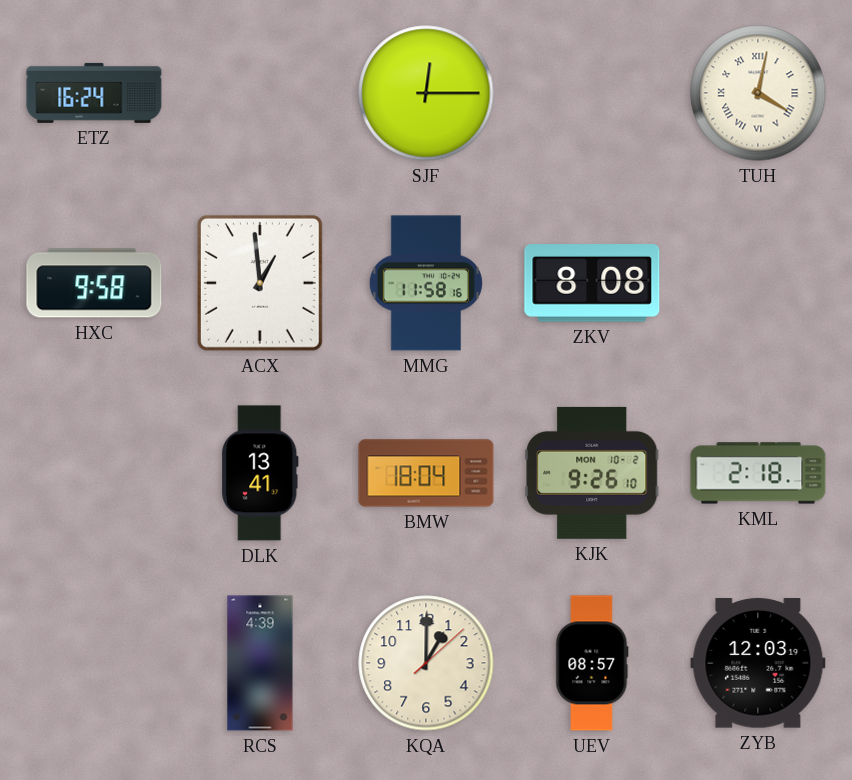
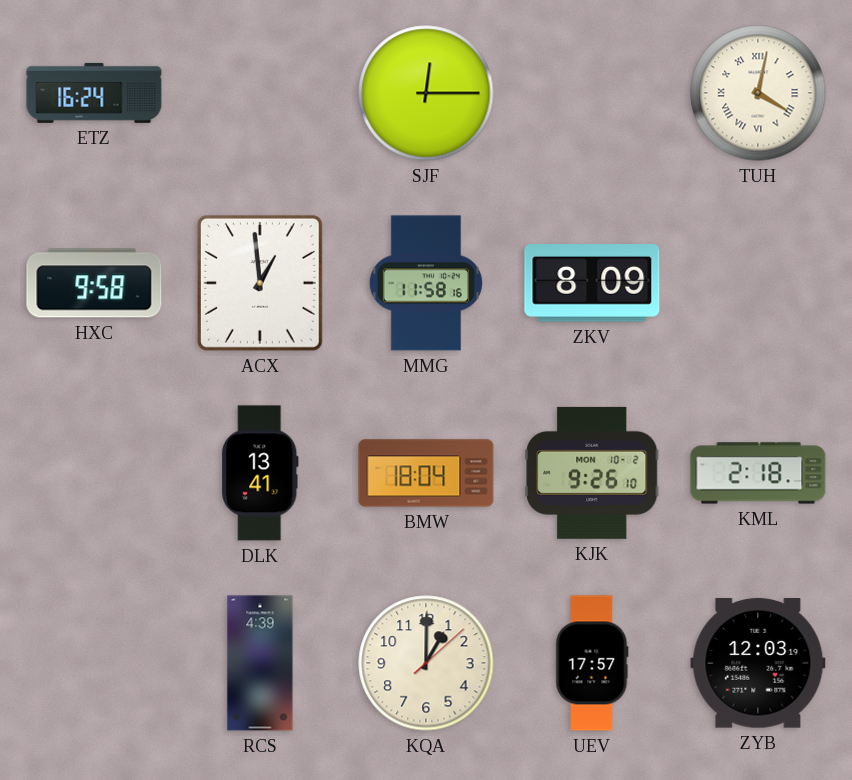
ZKV: 8:08 -> 8:09 (592, 284)
UEV: 08:57 -> 17:57 (592, 663)
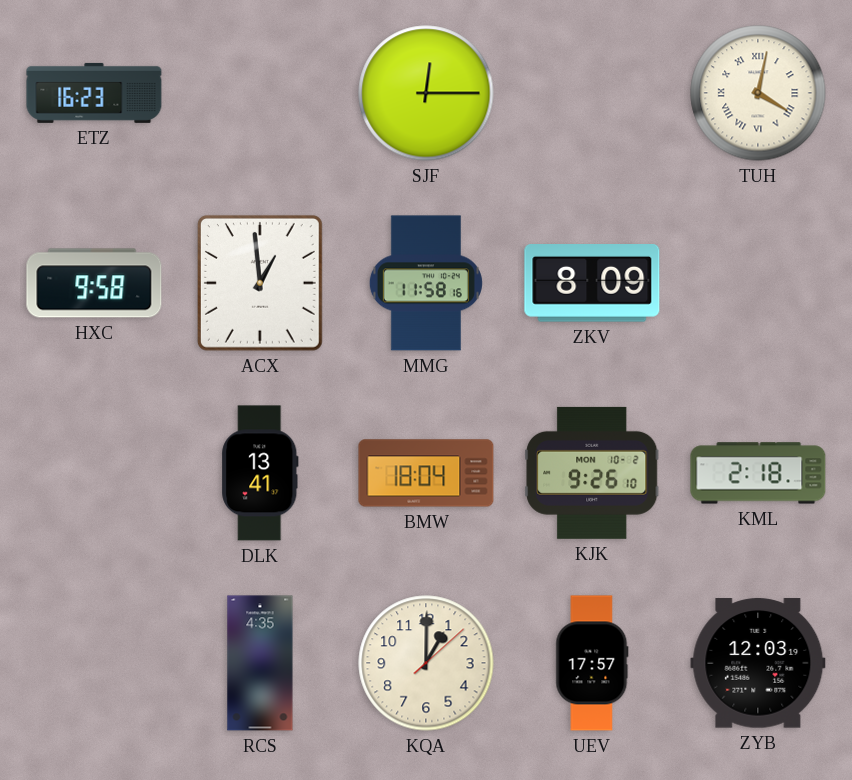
ETZ: 16:24 -> 16:23 (94, 93)
RCS: 4:39 -> 4:35 (260, 663)
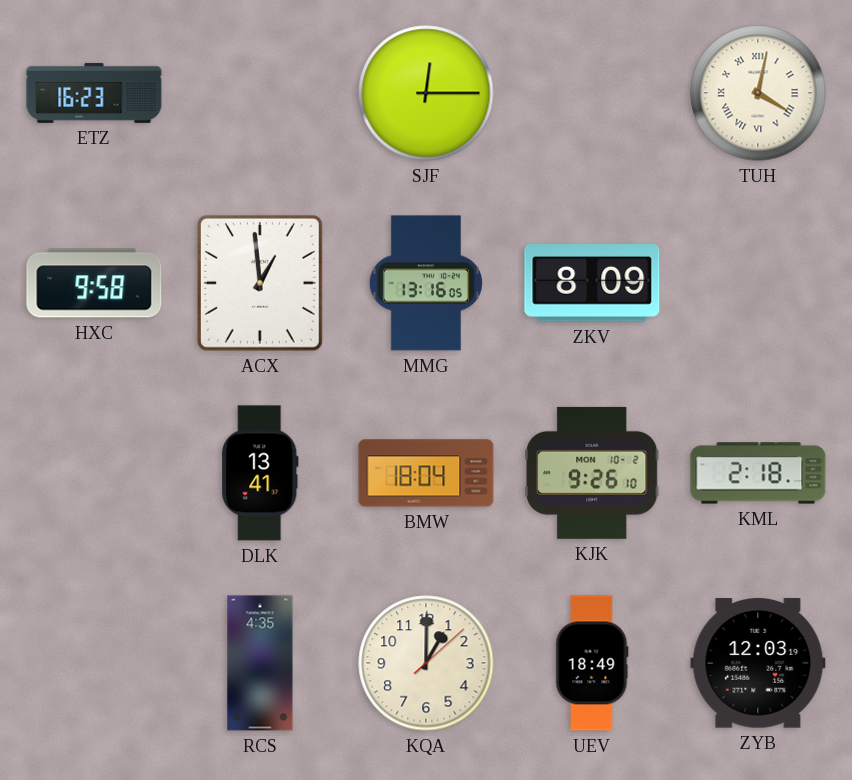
MMG: 11:58 -> 13:16 (426, 283)
UEV: 17:57 -> 18:49 (592, 663)
